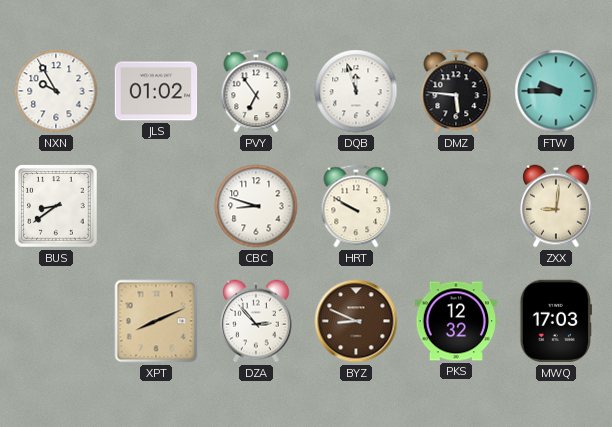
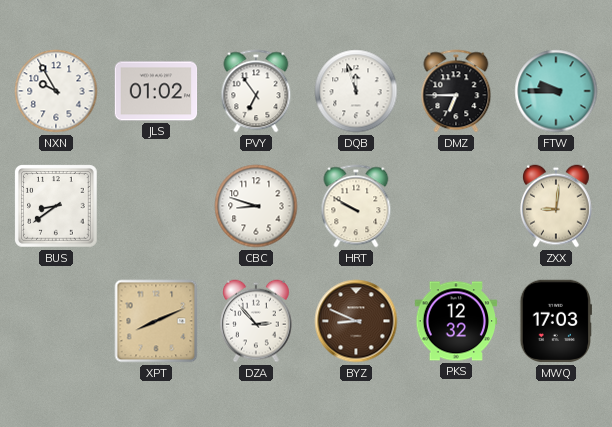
DMZ: 5:46 -> 6:45 (456, 91)
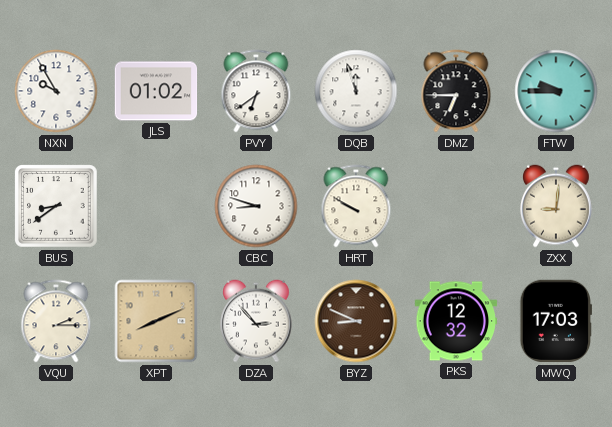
PVY: 6:54 -> 6:39 (256, 91)
VQU: none -> 2:15 (56, 321)
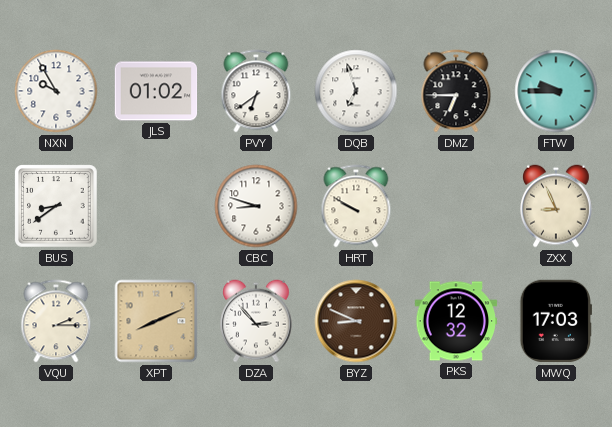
DQB: 11:57 -> 6:57 (356, 91)
ZXX: 9:01 -> 8:56 (557, 206)
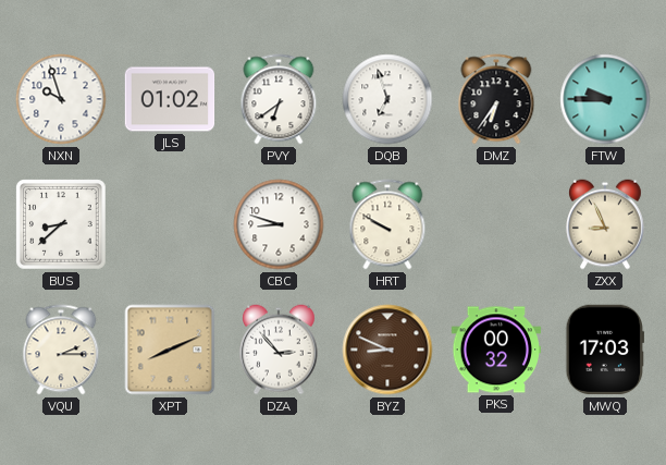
NXN: 9:55 -> 9:57 (61, 99)
DMZ: 6:45 -> 6:36 (496, 99)
BUS: 8:39 -> 8:38 (61, 224)
PKS: 12:32 -> 00:32 (496, 350)
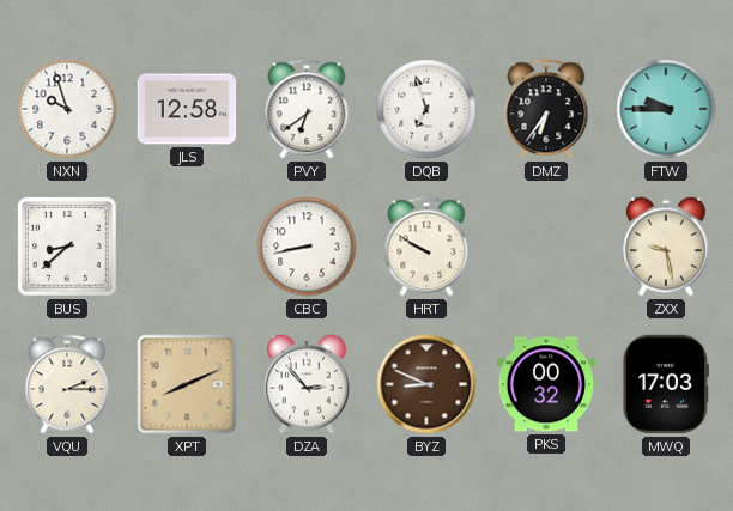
JLS: 01:02 -> 12:58 (187, 109)
CBC: 8:48 -> 8:43 (307, 247)
ZXX: 8:56 -> 9:28 (667, 247)
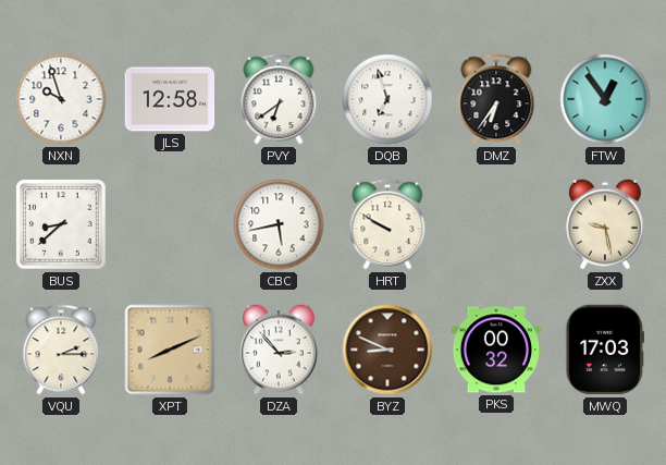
FTW: 9:45 -> 12:54 (605, 99)
CBC: 8:43 -> 5:43 (279, 224)
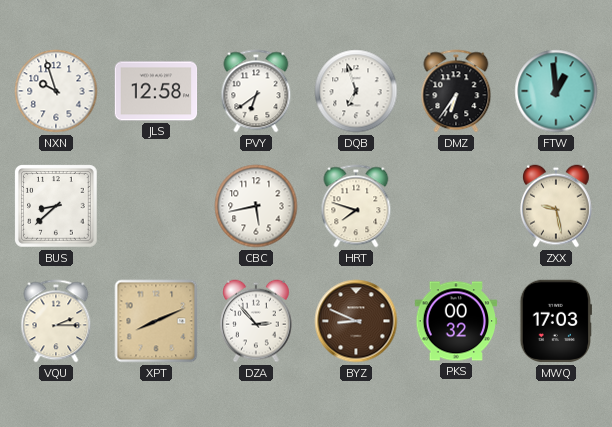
FTW: 12:54 -> 12:59 (556, 91)
HRT: 9:50 -> 7:48 (356, 206)
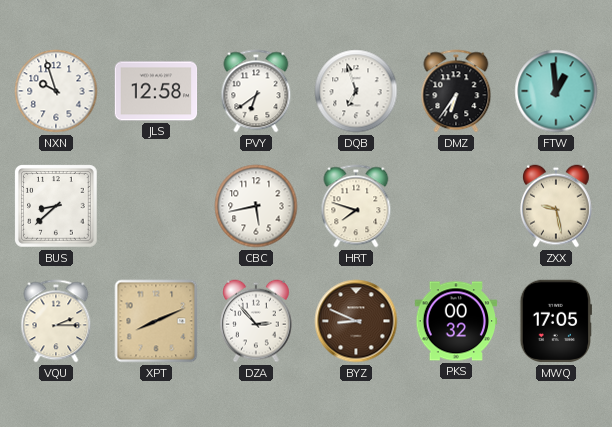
MWQ: 17:03 -> 17:05 (556, 321)
